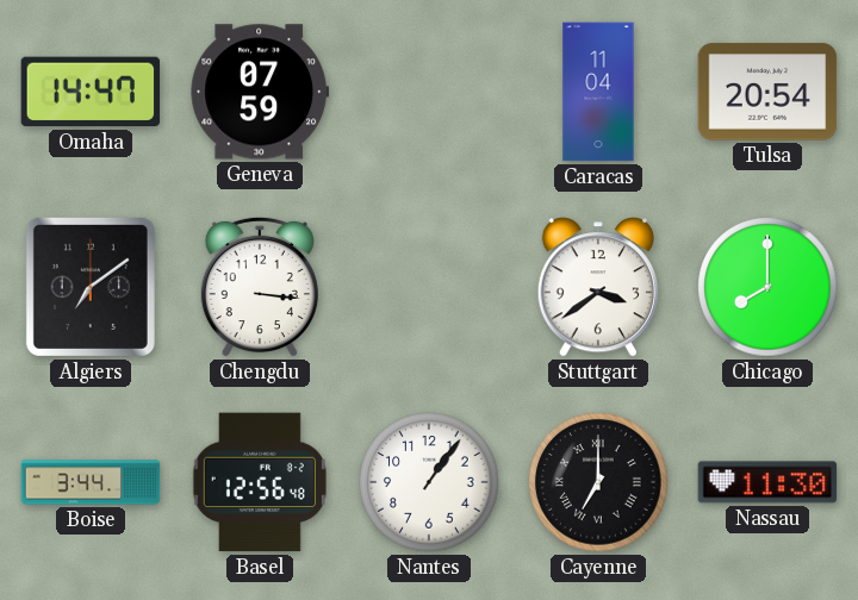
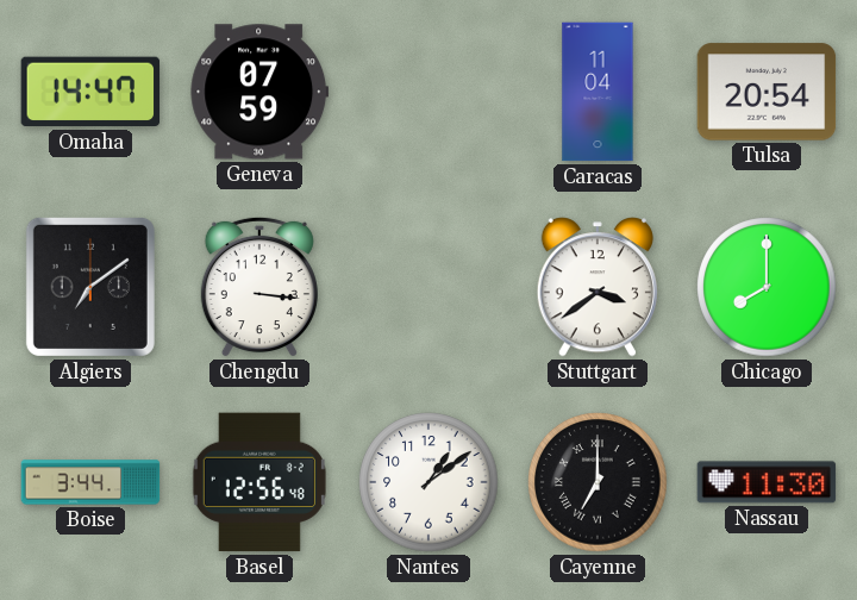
Nantes: 1:06 -> 1:09 (428, 482)
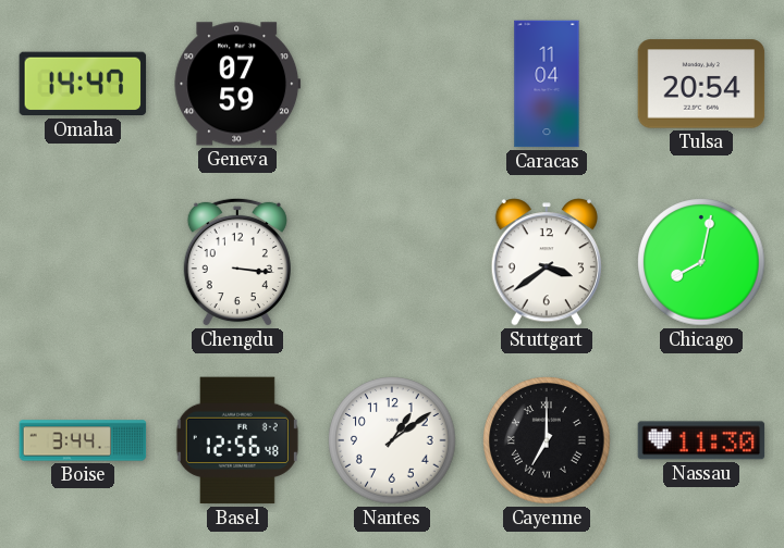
Algiers: 7:09 -> none (90, 287)
Chicago: 8:00 -> 8:02 (701, 262)
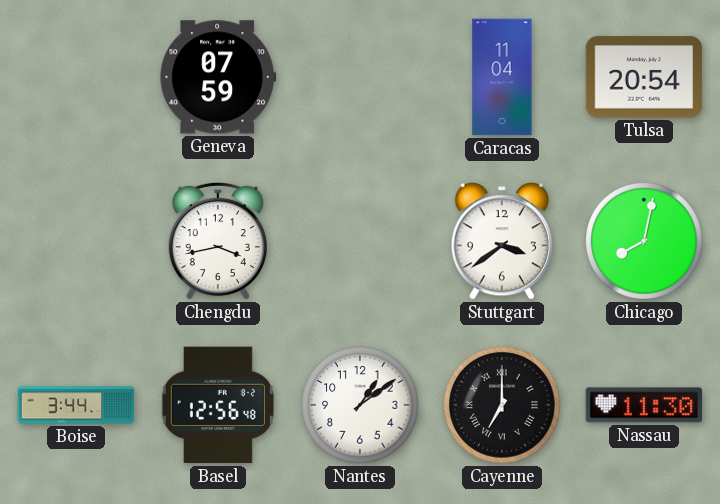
Omaha: 14:47 -> none (83, 84)
Chengdu: 3:16 -> 3:43 (218, 241)
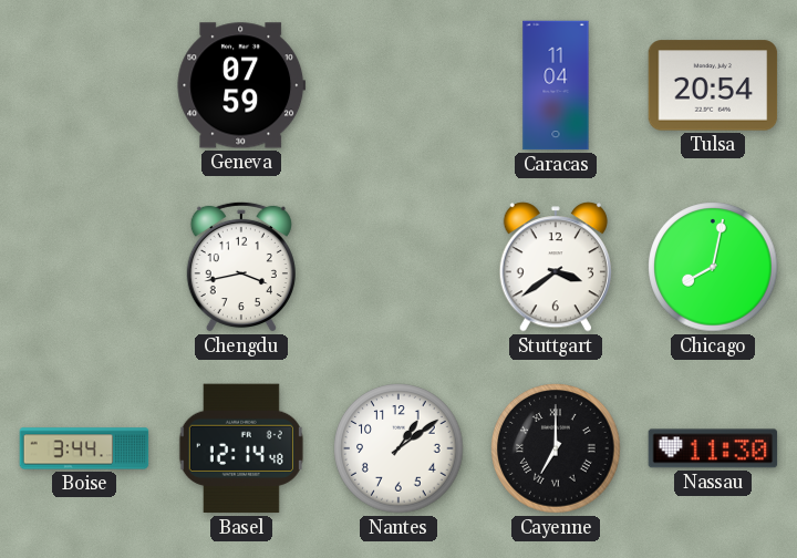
Basel: 12:56 -> 12:14 (241, 448)
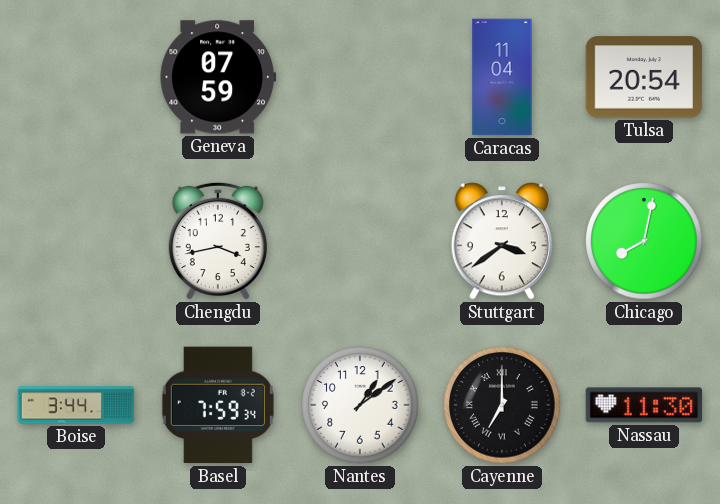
Basel: 12:14 -> 7:59 (218, 405)
